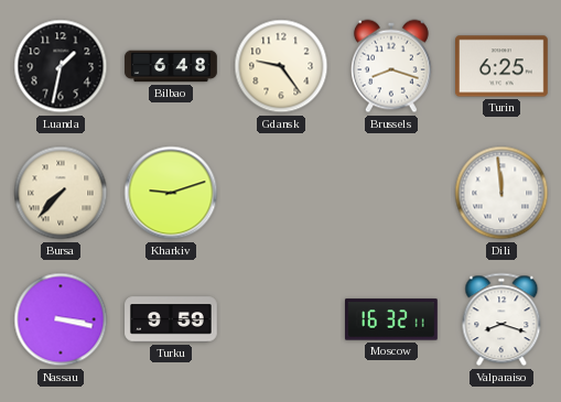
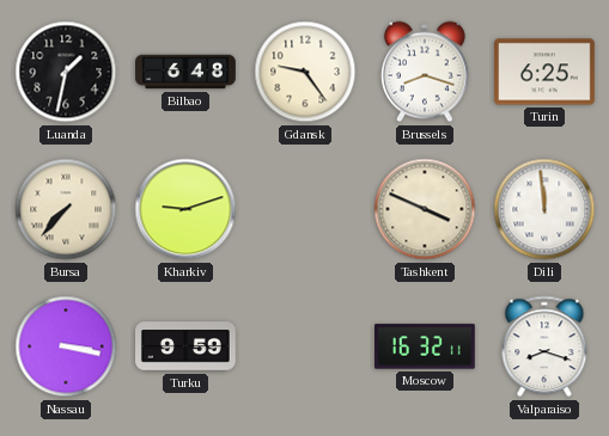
Tashkent: none -> 3:49 (425, 209)
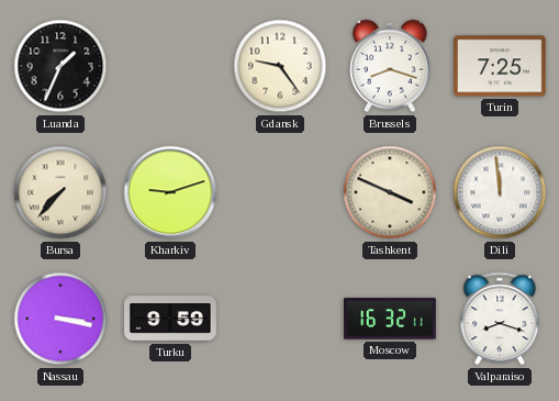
Luanda: 1:32 -> 1:34 (60, 66)
Bilbao: 6:48 -> none (185, 72)
Turin: 6:25 -> 7:25 (501, 66)
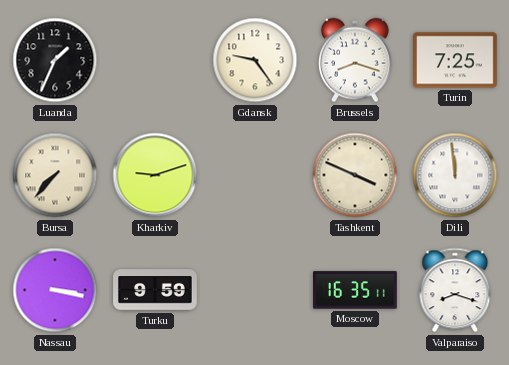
Moscow: 16:32 -> 16:35 (356, 290)
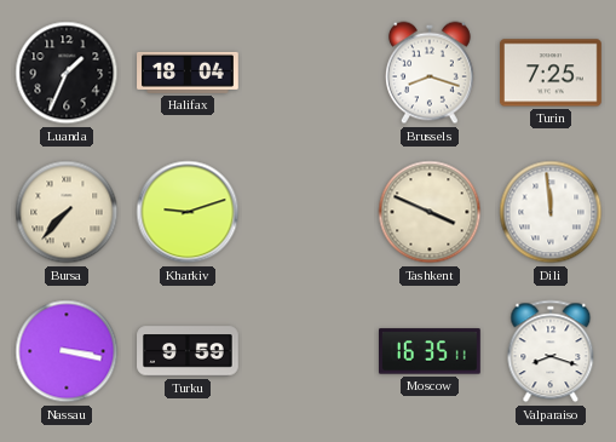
Halifax: none -> 18:04 (188, 73)
Gdansk: 9:24 -> none (255, 60)
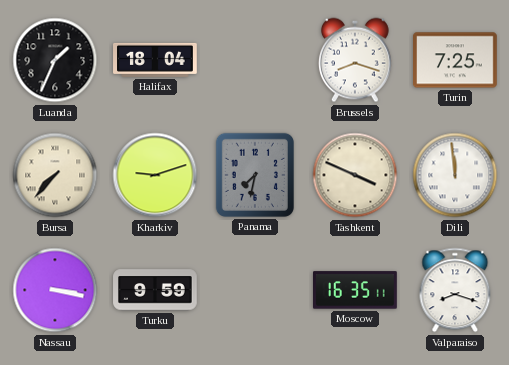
Panama: none -> 7:32 (255, 175)
